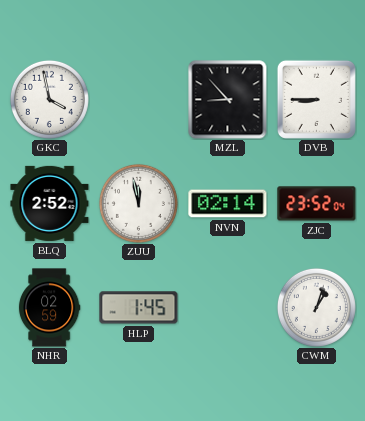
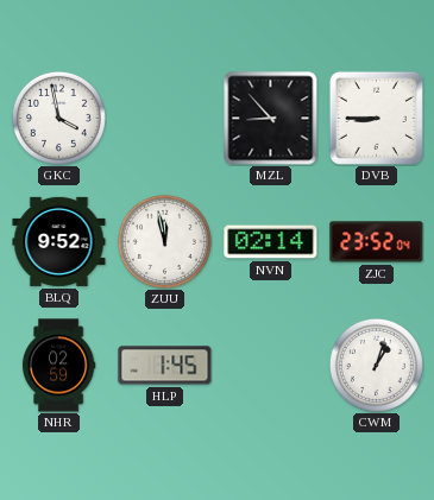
BLQ: 2:52 -> 9:52 (59, 241)
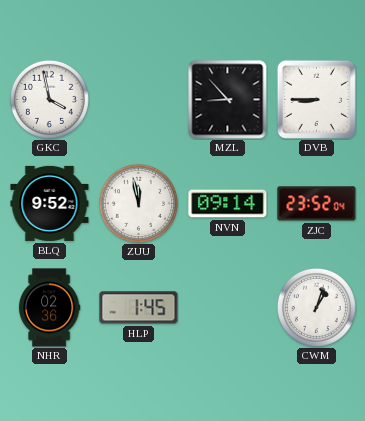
NVN: 02:14 -> 09:14 (228, 204)
NHR: 02:59 -> 02:36 (49, 308)
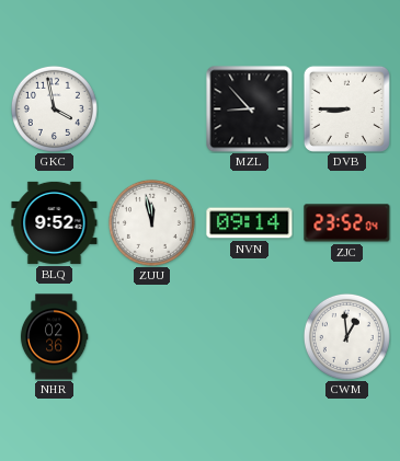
HLP: 1:45 -> none (139, 308)
CWM: 1:03 -> 12:59 (346, 336)
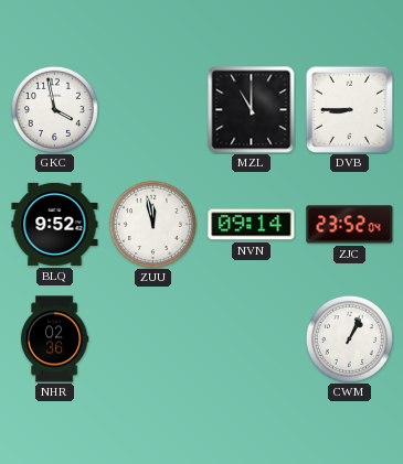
MZL: 8:53 -> 11:00 (252, 110)
CWM: 12:59 -> 1:04 (349, 338)
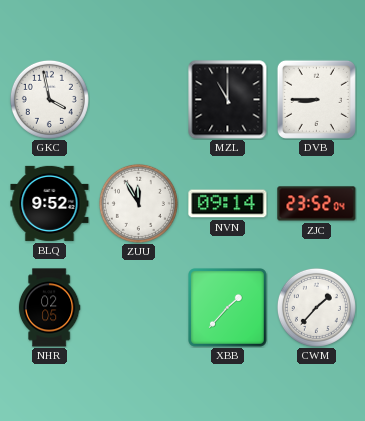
ZUU: 11:58 -> 11:55 (138, 203)
NHR: 02:36 -> 02:05 (49, 308)
XBB: none -> 1:37 (228, 308)
CWM: 1:04 -> 1:37 (316, 307)
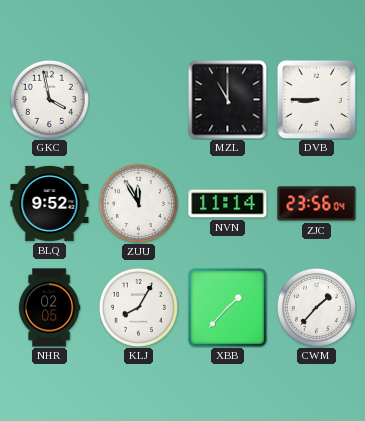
NVN: 09:14 -> 11:14 (228, 204)
ZJC: 23:52 -> 23:56 (317, 204)
KLJ: none -> 8:05 (138, 307)
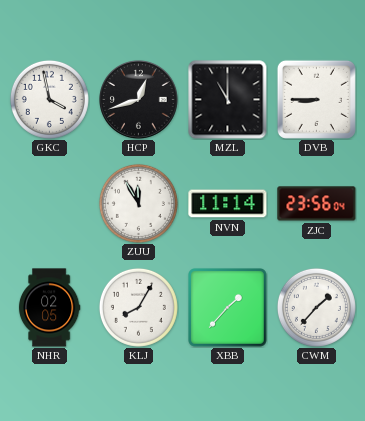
HCP: none -> 12:42 (139, 100)
BLQ: 9:52 -> none (50, 203)
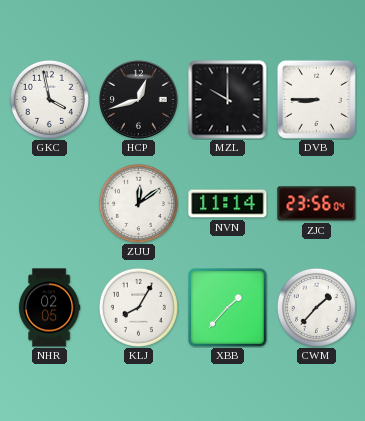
MZL: 11:00 -> 10:00 (228, 100)
ZUU: 11:55 -> 12:09 (138, 203)
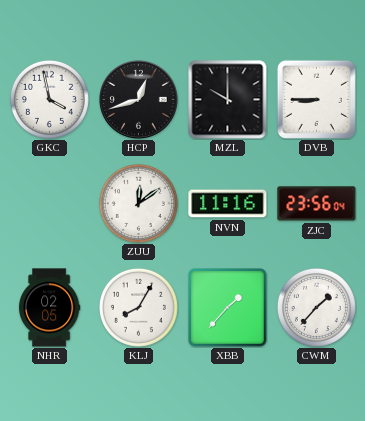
NVN: 11:14 -> 11:16 (228, 204)
